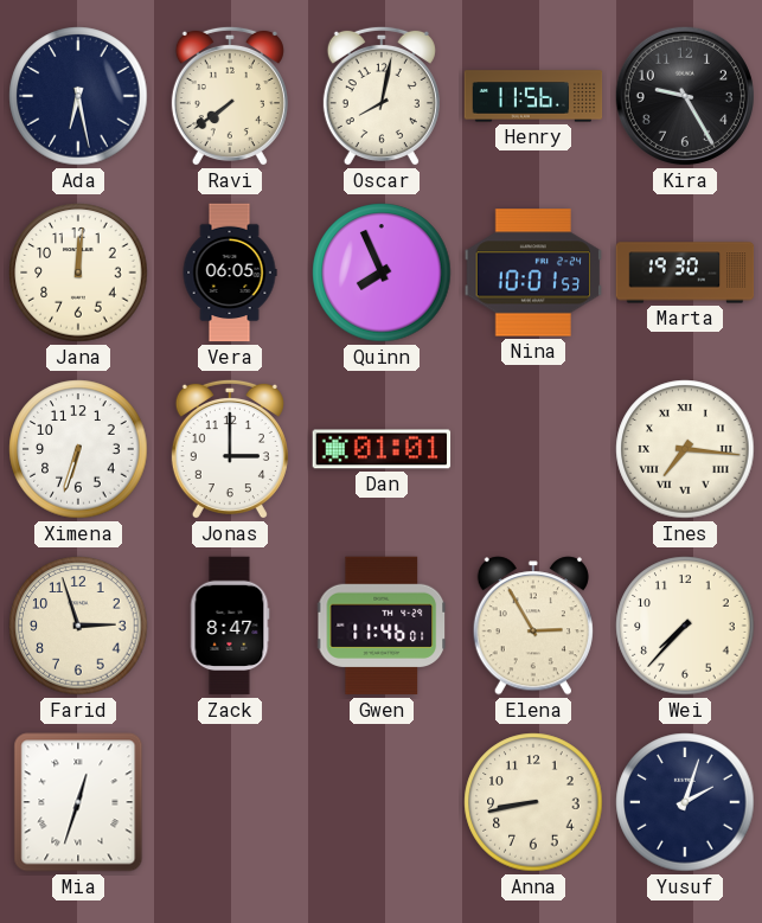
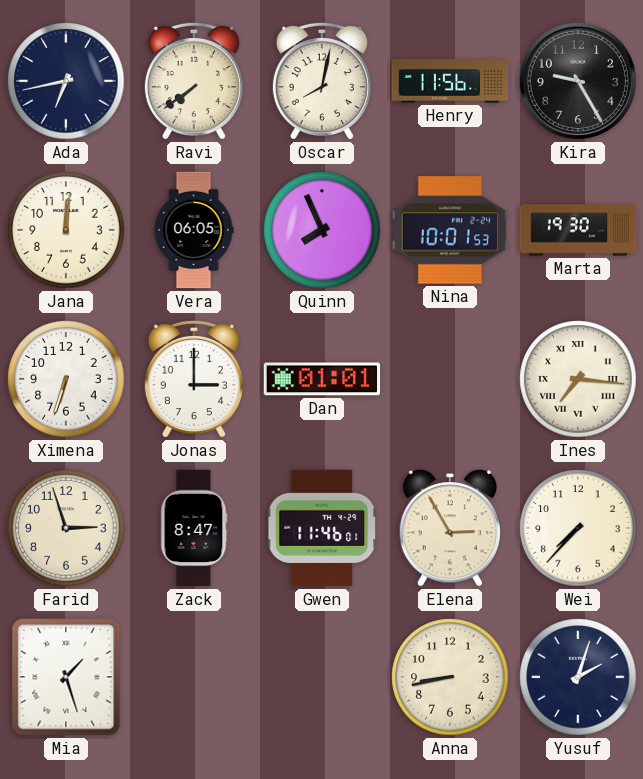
Ada: 6:28 -> 6:43 (66, 81)
Mia: 12:33 -> 1:27 (66, 677)
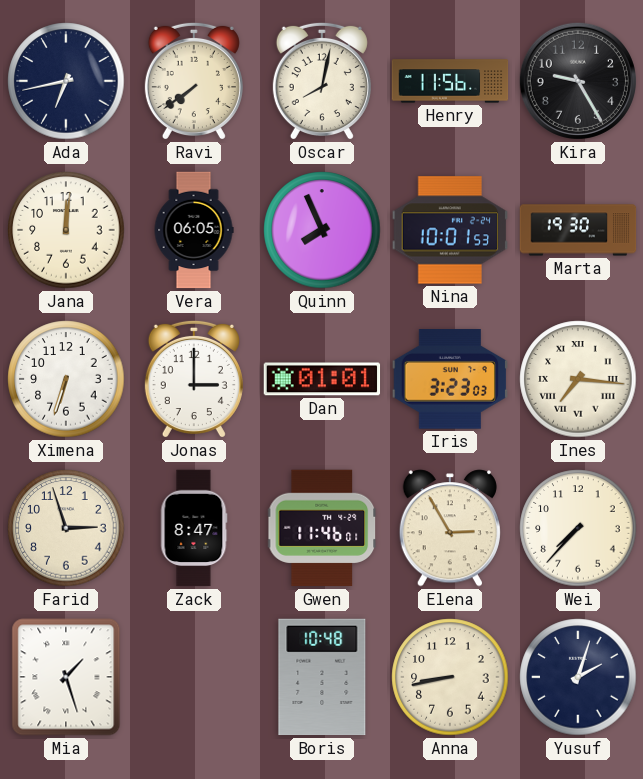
Iris: none -> 3:23 (450, 379)
Boris: none -> 10:48 (322, 677)
